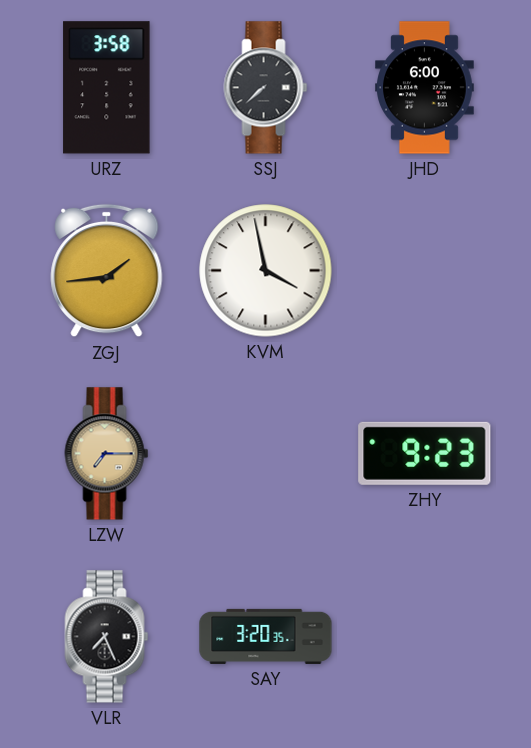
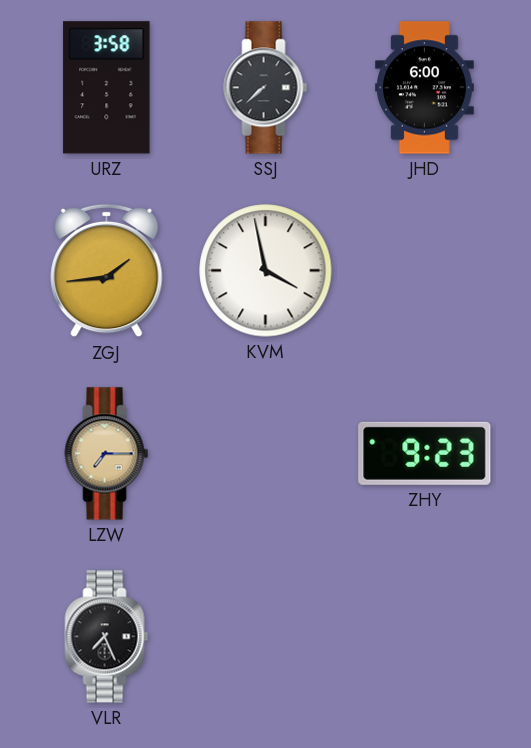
SAY: 3:20 -> none (266, 636)
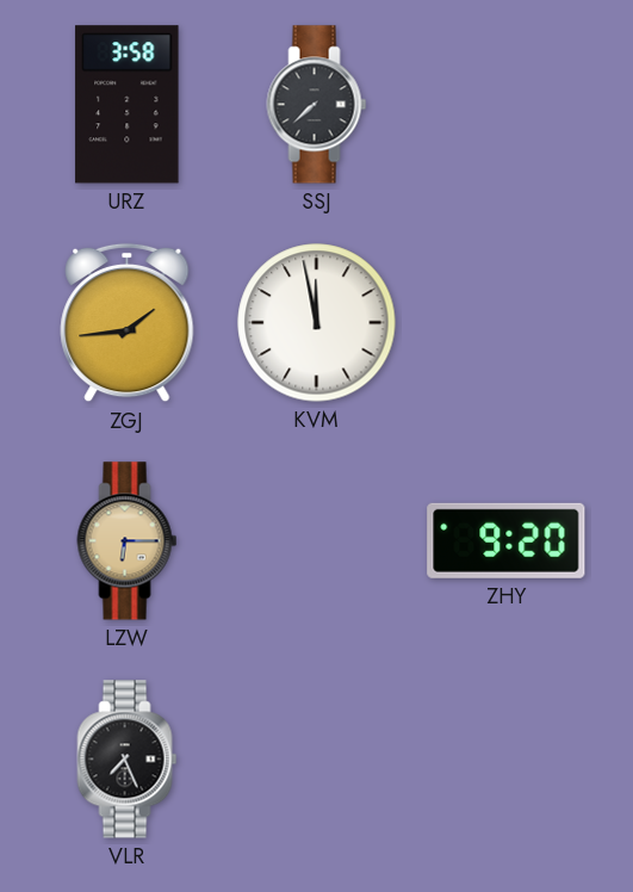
JHD: 6:00 -> none (425, 88)
KVM: 3:58 -> 11:58 (317, 323)
LZW: 7:15 -> 6:15 (128, 541)
ZHY: 9:23 -> 9:20 (507, 540)
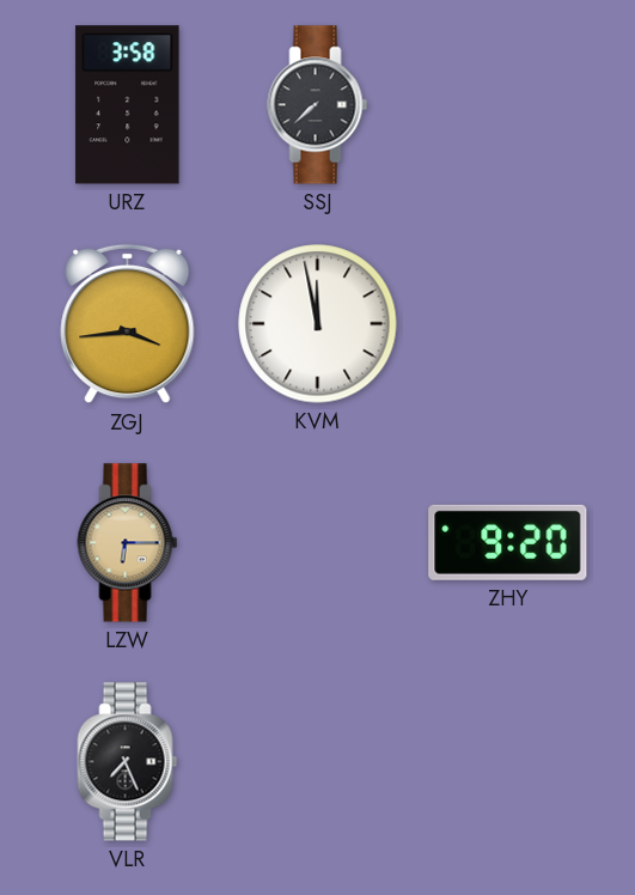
ZGJ: 1:44 -> 3:44 (128, 324)
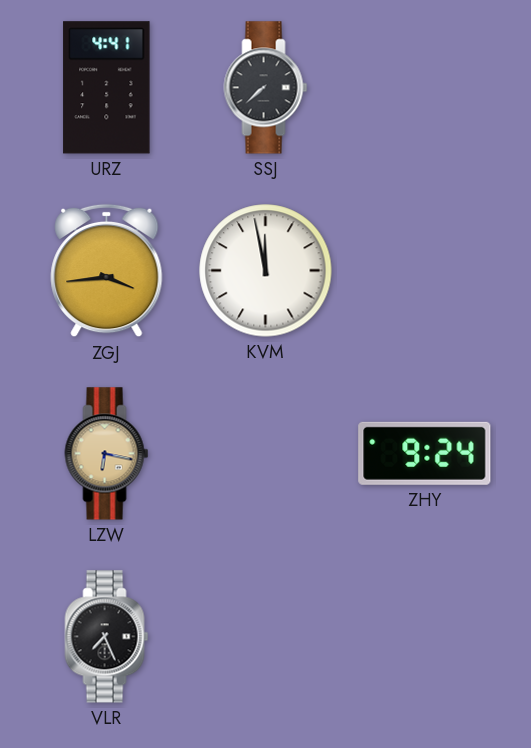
URZ: 3:58 -> 4:41 (107, 88)
LZW: 6:15 -> 6:17 (107, 454)
ZHY: 9:20 -> 9:24 (425, 453)
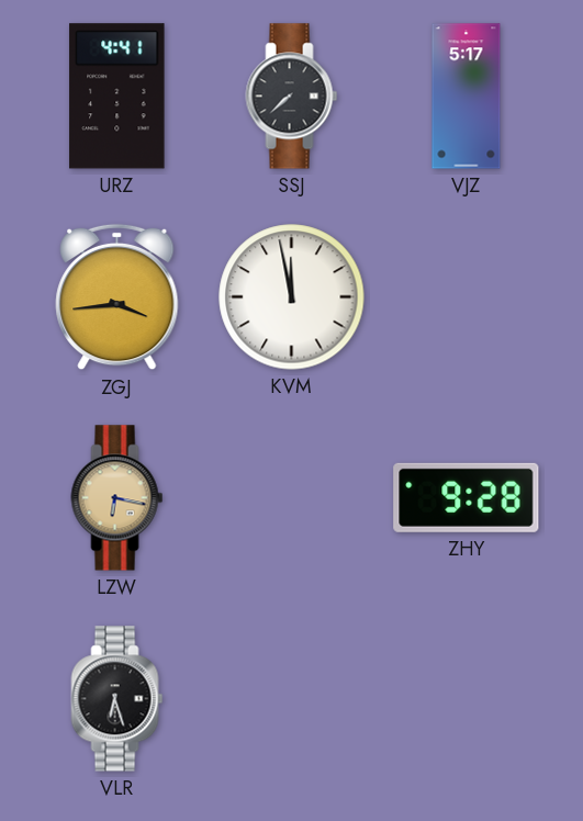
VJZ: none -> 5:17 (467, 97)
ZHY: 9:24 -> 9:28 (467, 497)
VLR: 7:26 -> 6:27 (117, 699)
